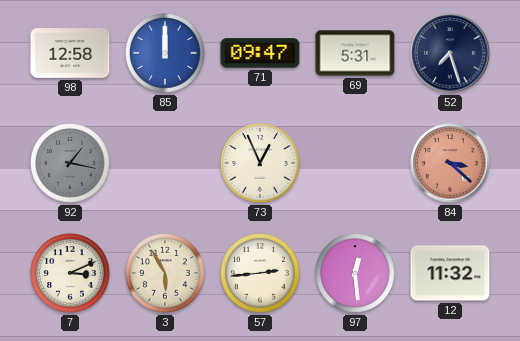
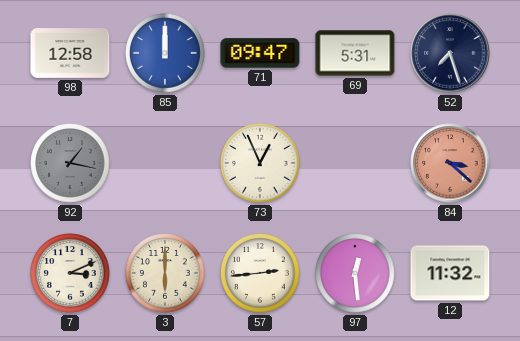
3: 5:55 -> 6:00 (165, 273)
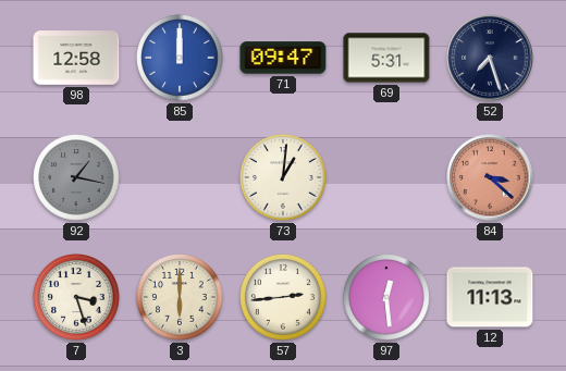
73: 12:56 -> 1:01 (283, 177)
7: 3:11 -> 3:27 (76, 297)
12: 11:32 -> 11:13 (490, 297)
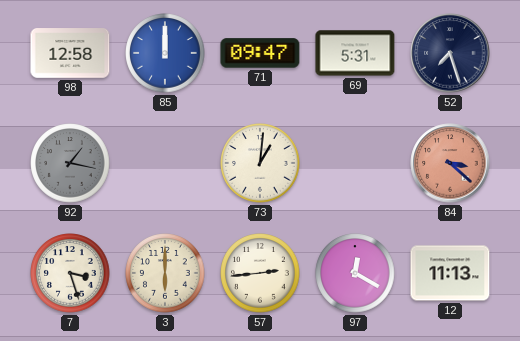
97: 12:29 -> 12:20 (355, 273)
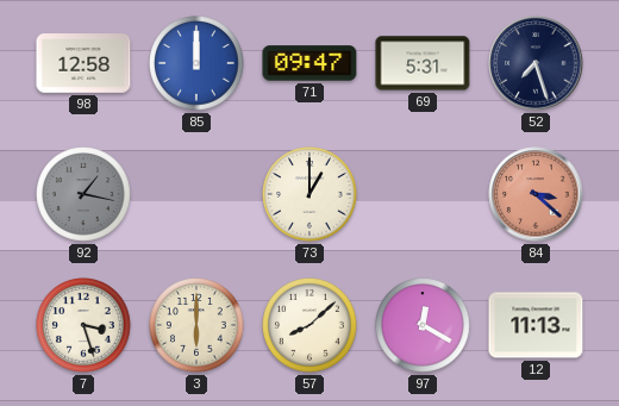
73: 1:01 -> 1:00 (309, 194)
57: 2:44 -> 8:08 (309, 325)
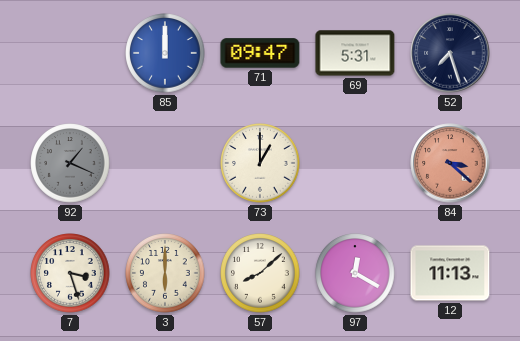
98: 12:58 -> none (83, 63)
92: 1:17 -> 1:19 (70, 163)
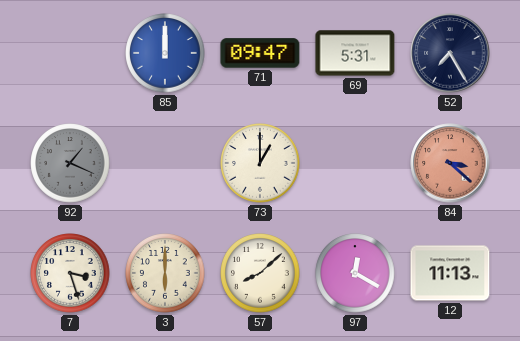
52: 7:27 -> 7:25 (450, 53)
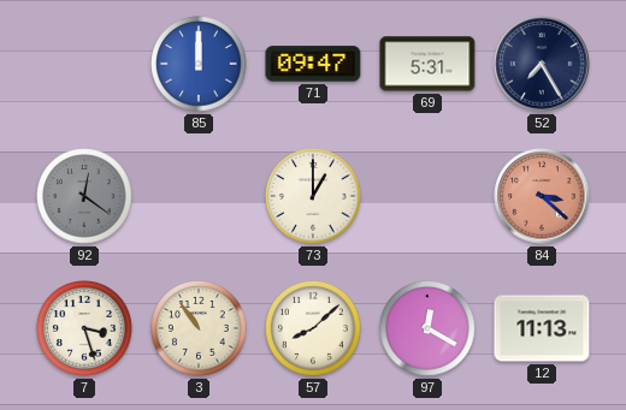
92: 1:19 -> 12:21 (84, 196)
3: 6:00 -> 10:54 (199, 328)
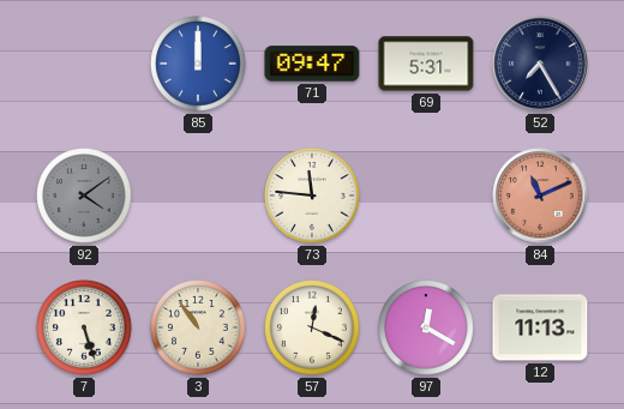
92: 12:21 -> 4:09 (84, 196)
73: 1:00 -> 11:46 (312, 196)
84: 3:22 -> 11:11 (540, 196)
7: 3:27 -> 5:27 (84, 327)
57: 8:08 -> 12:19 (312, 327)
